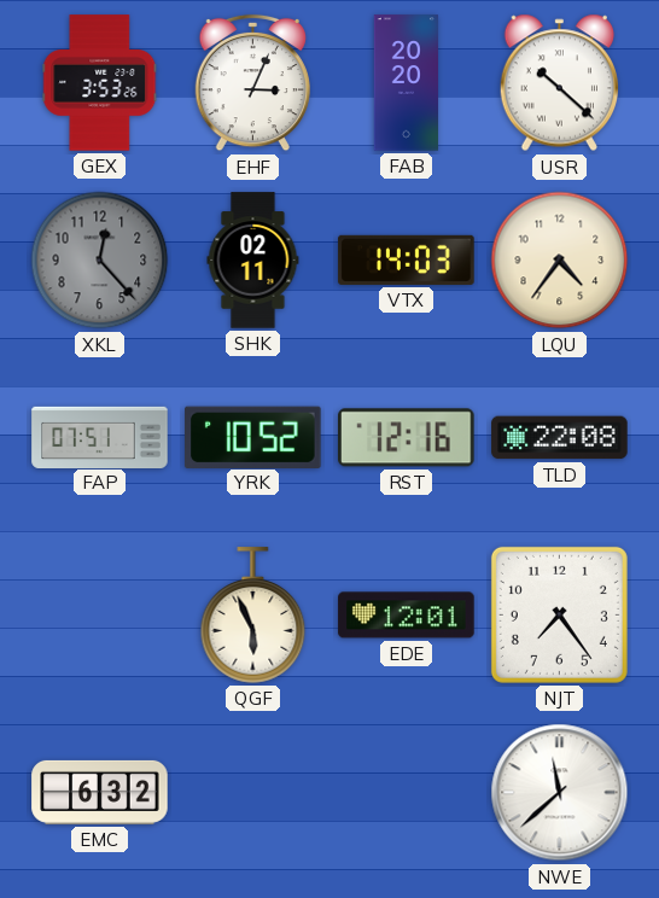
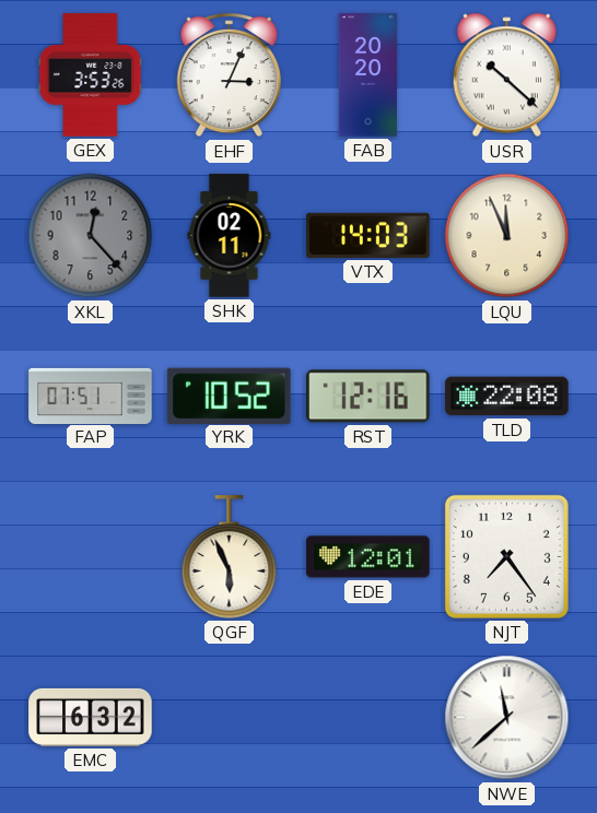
LQU: 4:36 -> 11:56 (507, 236)
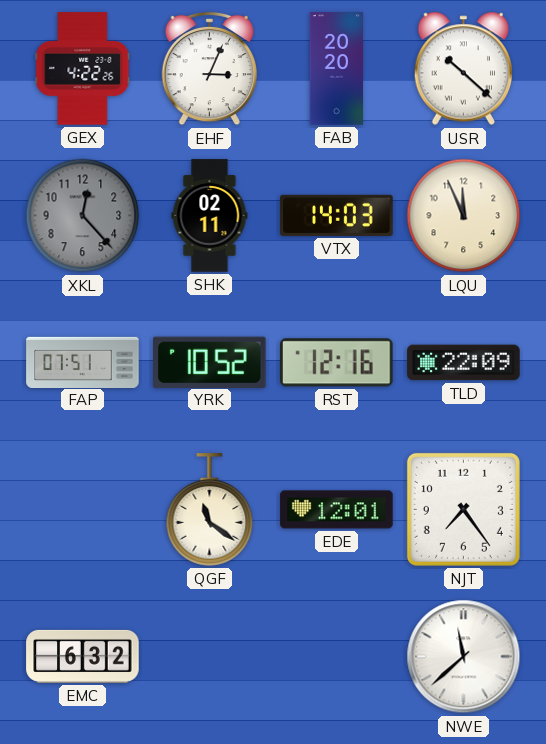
GEX: 3:53 -> 4:22 (83, 69)
TLD: 22:08 -> 22:09 (464, 363)
QGF: 5:56 -> 11:21 (210, 510)
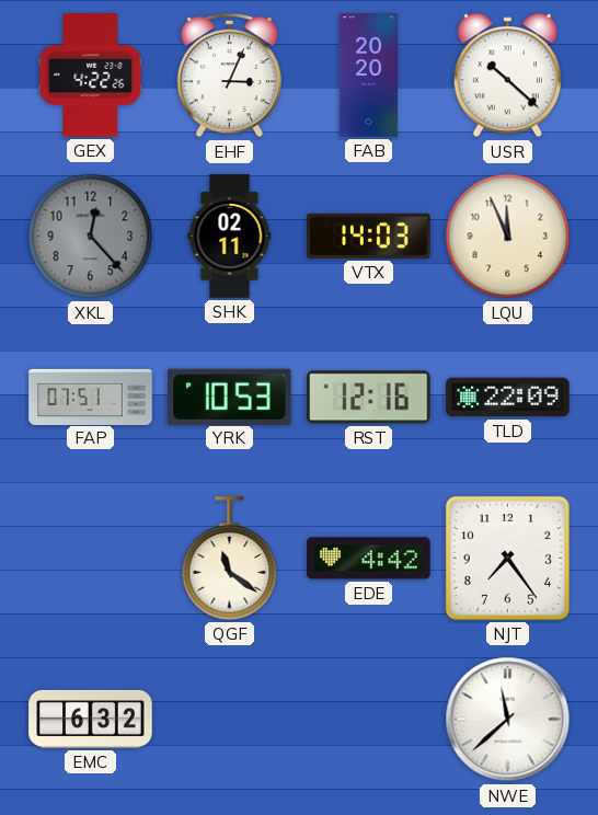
YRK: 10:52 -> 10:53 (230, 397)
EDE: 12:01 -> 4:42 (369, 559)
